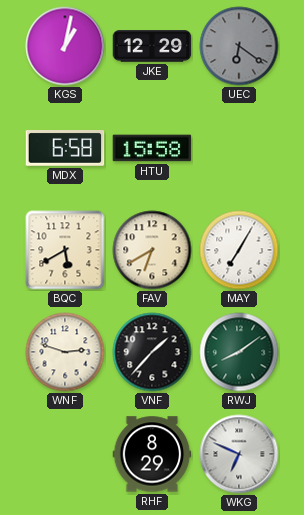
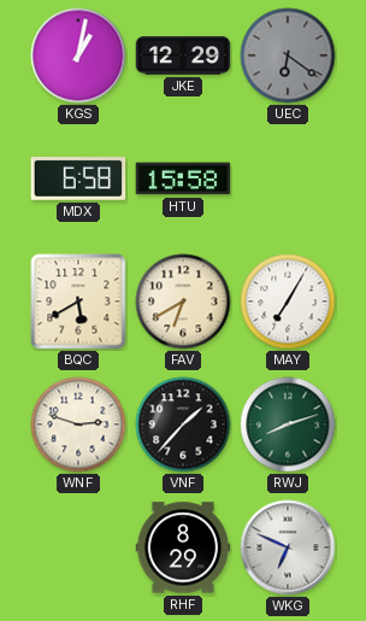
RWJ: 8:09 -> 8:12 (288, 424)
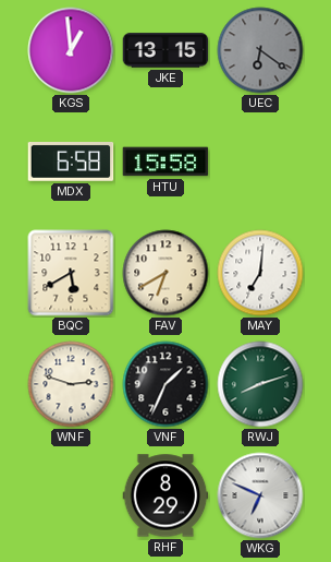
KGS: 1:02 -> 12:59 (71, 50)
JKE: 12:29 -> 13:15 (165, 50)
MAY: 7:05 -> 7:01 (260, 273)
VNF: 1:37 -> 1:34 (165, 384)
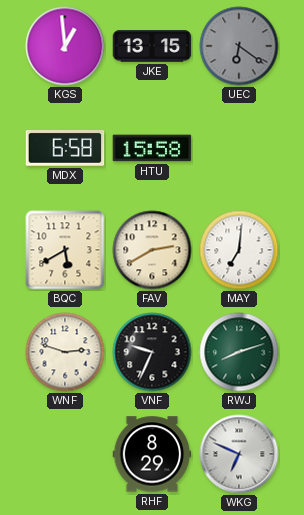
FAV: 6:40 -> 2:40 (152, 250)
VNF: 1:34 -> 9:34 (152, 352)
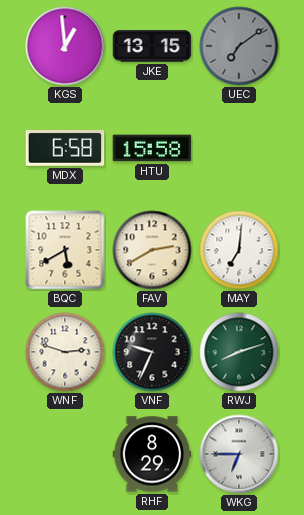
UEC: 6:21 -> 7:09 (239, 46)
WKG: 6:49 -> 6:45 (239, 454)
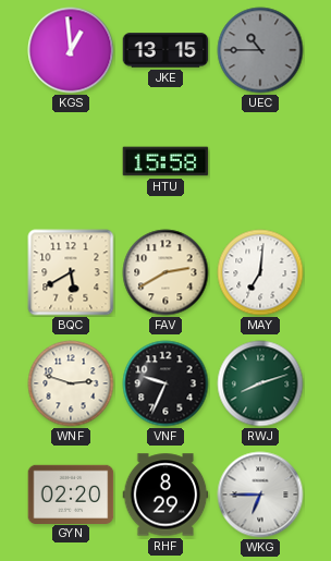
UEC: 7:09 -> 10:45 (260, 50)
MDX: 6:58 -> none (65, 149)
GYN: none -> 02:20 (71, 493)
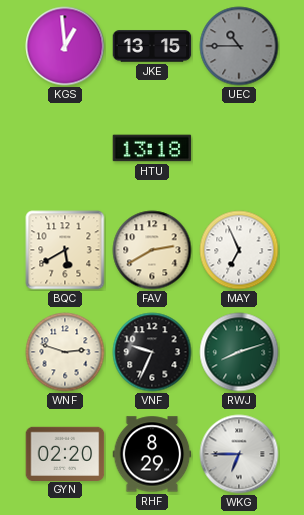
HTU: 15:58 -> 13:18 (152, 148)
MAY: 7:01 -> 6:56 (239, 250)
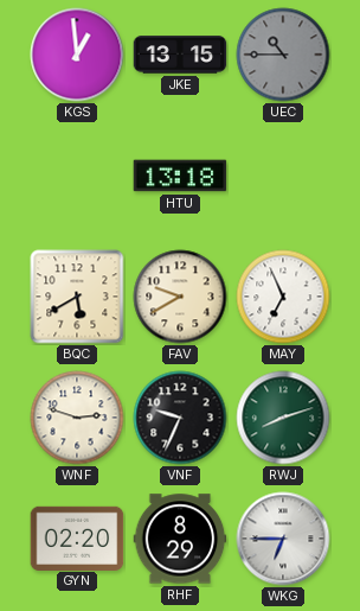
FAV: 2:40 -> 9:40 (180, 297)
